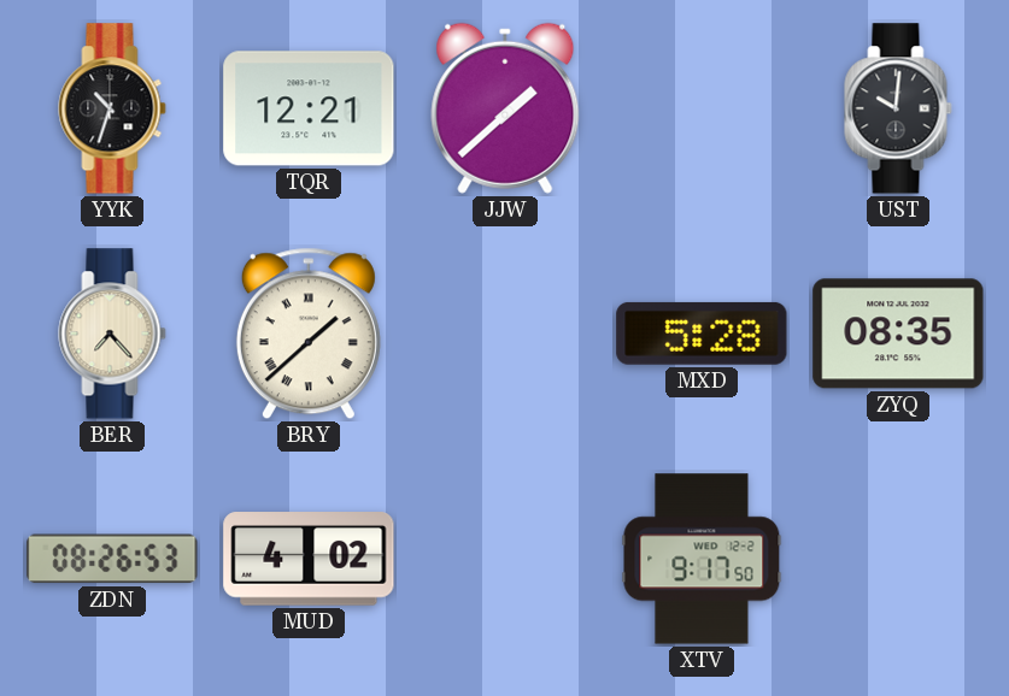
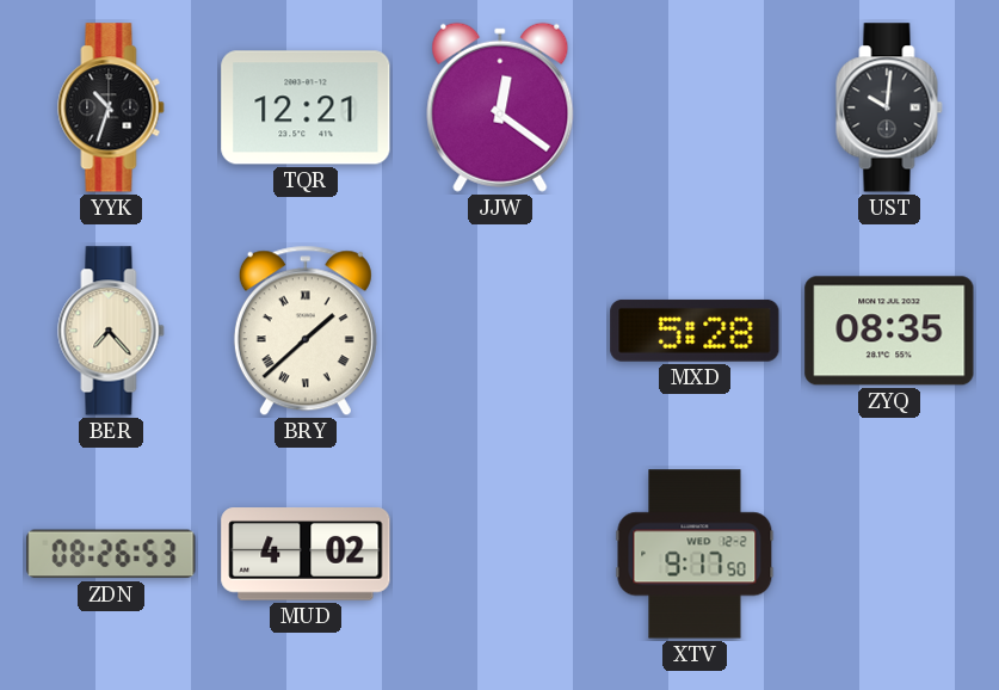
JJW: 1:38 -> 12:21 (500, 107)
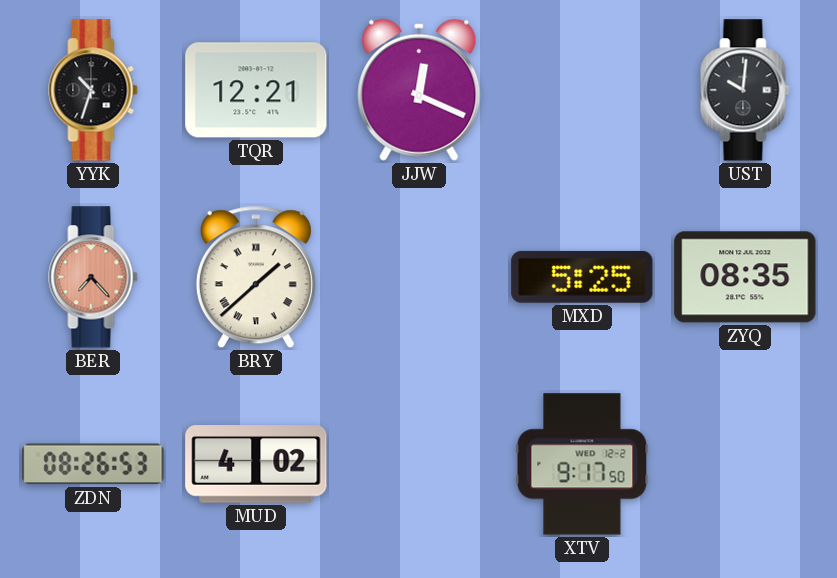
JJW: 12:21 -> 12:19 (419, 90)
BER dial: cream -> salmon (93, 277)
MXD: 5:28 -> 5:25 (582, 277)
